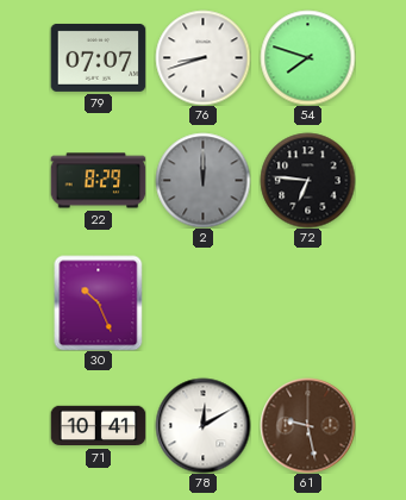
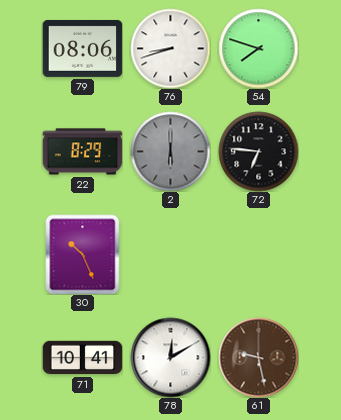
79: 07:07 -> 08:06 (82, 48)
2: 12:00 -> 6:00 (170, 151)
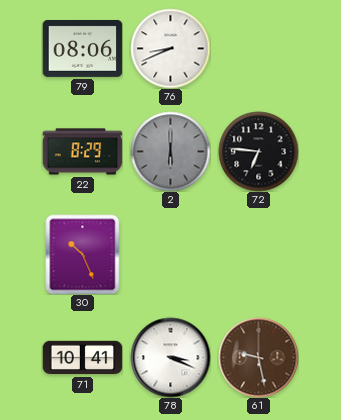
76: 8:42 -> 8:41 (170, 48)
54: 7:48 -> none (258, 48)
78: 12:10 -> 3:19 (170, 357)
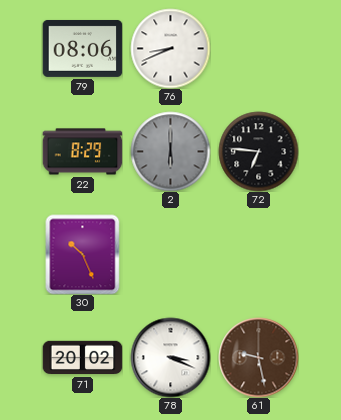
71: 10:41 -> 20:02 (82, 358)
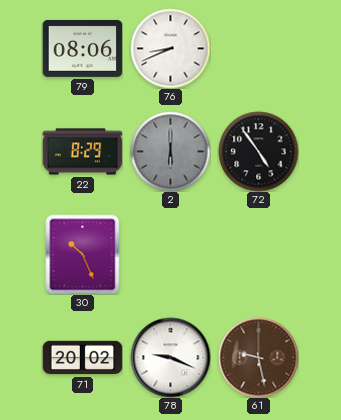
72: 6:46 -> 4:54 (258, 151)
78: 3:19 -> 9:19 (170, 357)
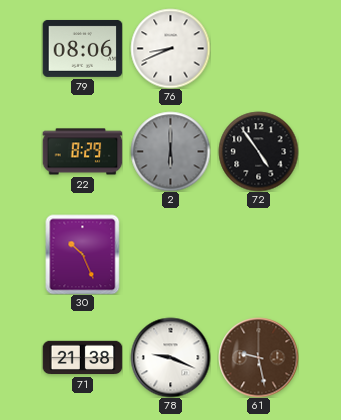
71: 20:02 -> 21:38 (82, 358)
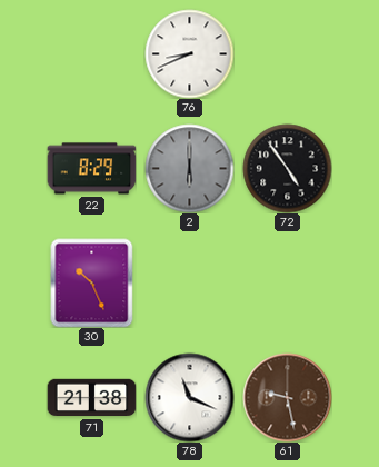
79: 08:06 -> none (82, 48)
78: 9:19 -> 11:19 (189, 397)
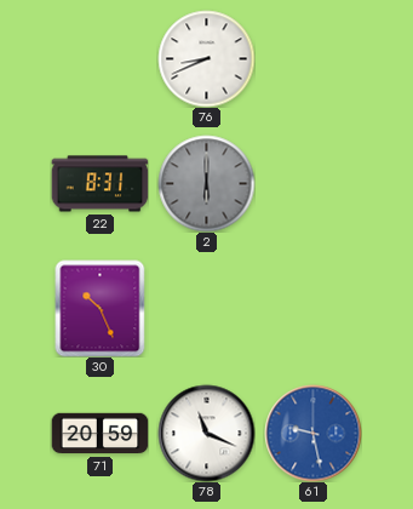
22: 8:29 -> 8:31 (99, 184)
72: 4:54 -> none (287, 168)
71: 21:38 -> 20:59 (99, 434)
61 dial: brown -> blue (312, 433)
